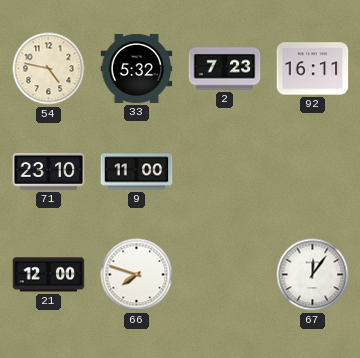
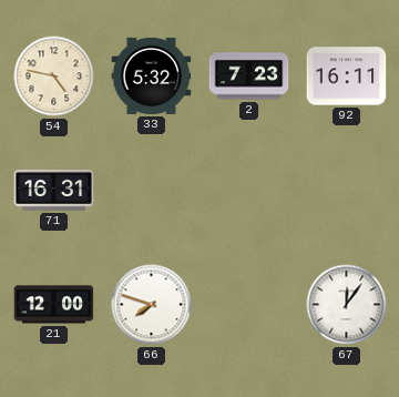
71: 23:10 -> 16:31 (54, 190)
9: 11:00 -> none (137, 172)
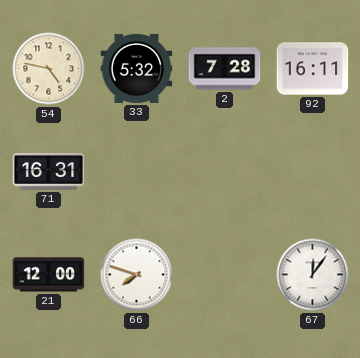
2: 7:23 -> 7:28 (225, 69)
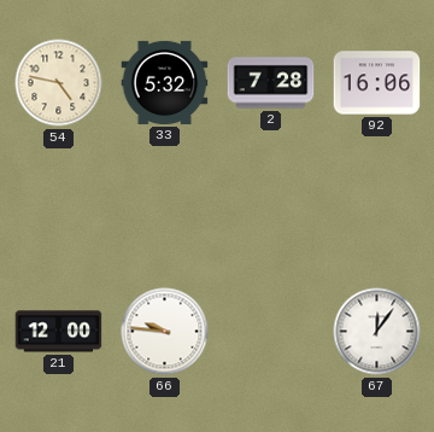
92: 16:11 -> 16:06 (377, 83)
71: 16:31 -> none (49, 171)
66: 7:48 -> 9:46 (165, 332)
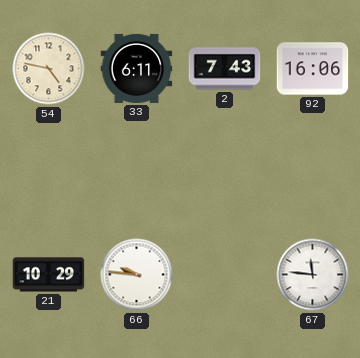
33: 5:32 -> 6:11 (137, 68)
2: 7:28 -> 7:43 (225, 69)
21: 12:00 -> 10:29 (49, 275)
67: 12:06 -> 11:46 (313, 275)
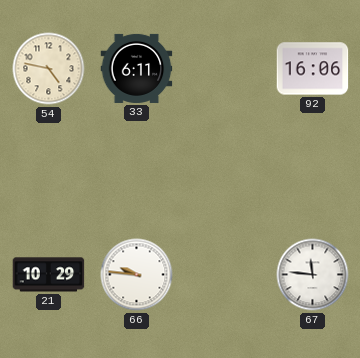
2: 7:43 -> none (225, 69)
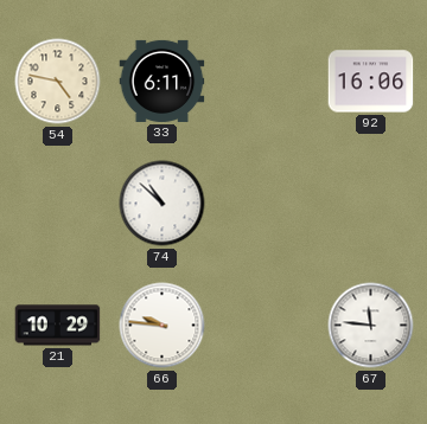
74: none -> 10:52 (162, 204)
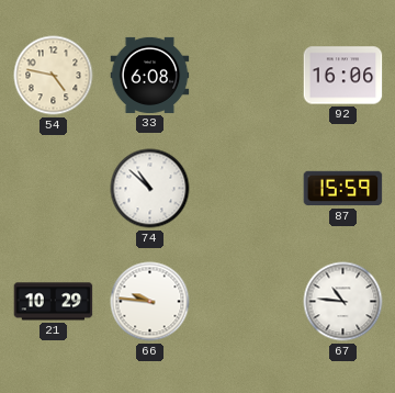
33: 6:11 -> 6:08 (150, 75)
87: none -> 15:59 (343, 189)
67: 11:46 -> 10:46 (343, 302)
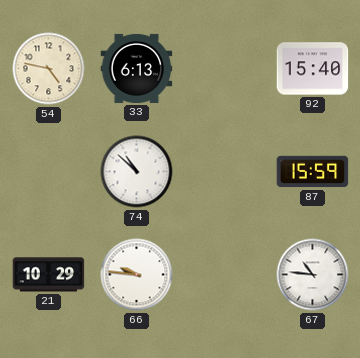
33: 6:08 -> 6:13 (137, 68)
92: 16:06 -> 15:40 (313, 69)
